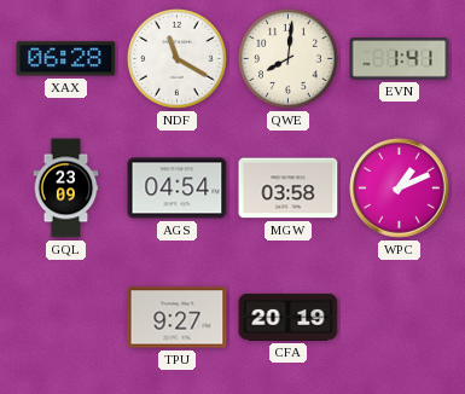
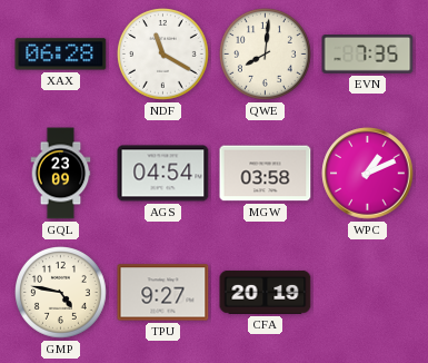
EVN: 1:41 -> 7:35 (368, 55)
GMP: none -> 4:47 (61, 293)
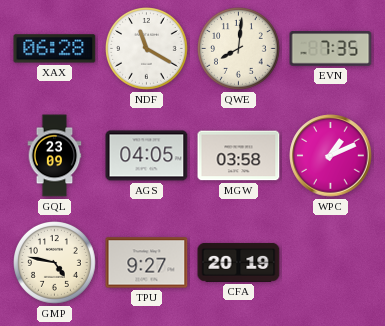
AGS: 04:54 -> 04:05 (147, 156)
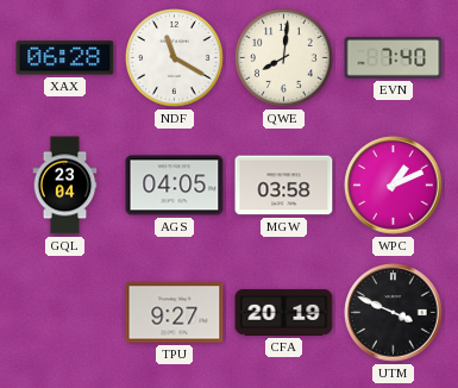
EVN: 7:35 -> 7:40 (394, 58)
GQL: 23:09 -> 23:04 (65, 186)
GMP: 4:47 -> none (55, 263)
UTM: none -> 3:49 (394, 313)
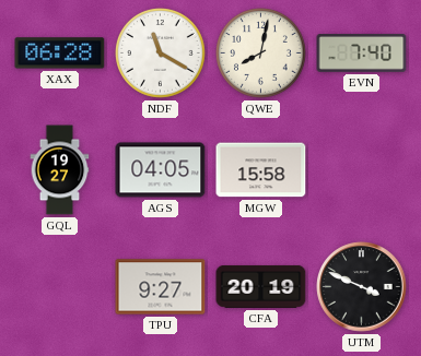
QWE: 8:01 -> 8:02 (261, 54)
GQL: 23:04 -> 19:27 (60, 170)
MGW: 03:58 -> 15:58 (261, 170)
WPC: 1:11 -> none (394, 186)
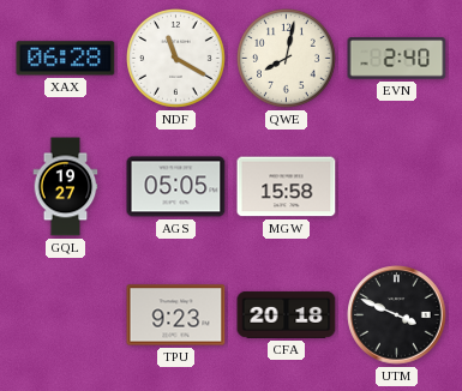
EVN: 7:40 -> 2:40 (397, 59)
AGS: 04:05 -> 05:05 (176, 187)
TPU: 9:27 -> 9:23 (176, 315)
CFA: 20:19 -> 20:18 (287, 314)
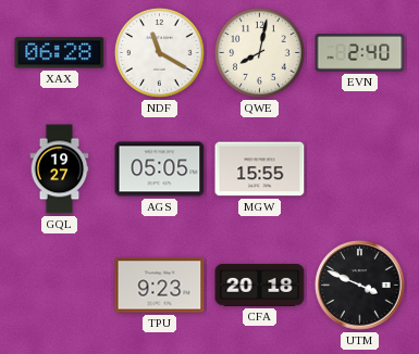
MGW: 15:58 -> 15:55 (260, 169)
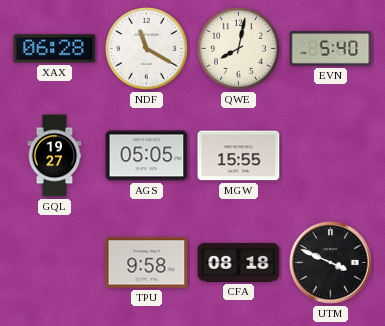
EVN: 2:40 -> 5:40 (331, 49)
TPU: 9:23 -> 9:58 (147, 263)
CFA: 20:18 -> 08:18 (239, 262)
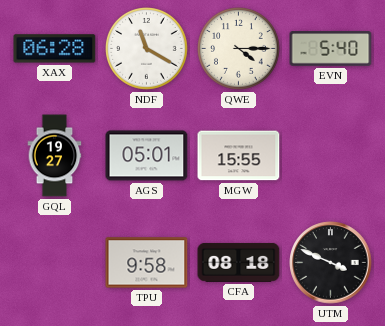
QWE: 8:02 -> 4:15 (239, 49)
AGS: 05:05 -> 05:01 (147, 156)
